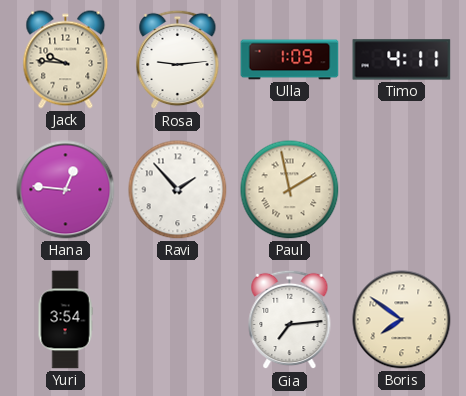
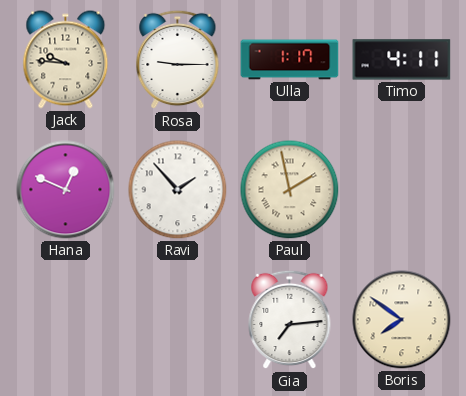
Rosa: 9:14 -> 9:15 (178, 60)
Ulla: 1:09 -> 1:17 (290, 60)
Hana: 12:46 -> 12:49 (66, 190)
Yuri: 3:54 -> none (65, 320)
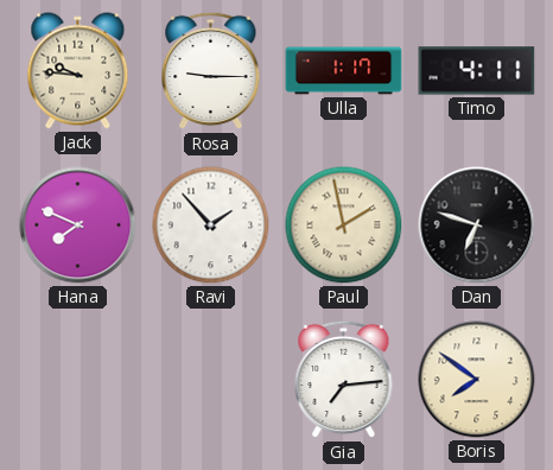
Hana: 12:49 -> 7:49 (78, 226)
Dan: none -> 6:48 (477, 226)
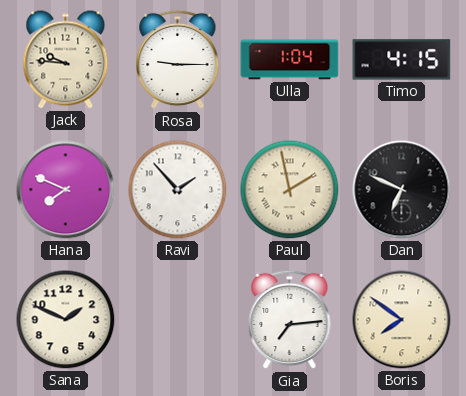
Ulla: 1:17 -> 1:04 (290, 60)
Timo: 4:11 -> 4:15 (402, 60)
Dan: 6:48 -> 6:49 (402, 190)
Sana: none -> 1:49 (66, 320)
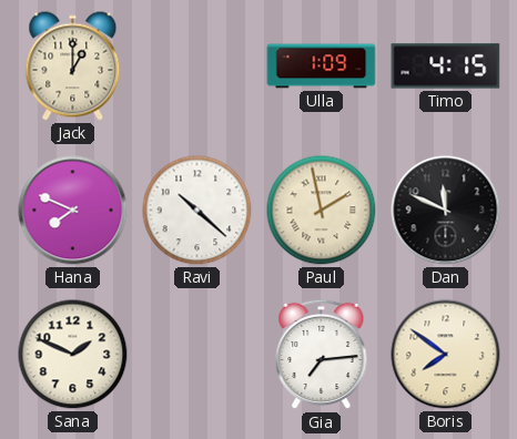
Jack: 9:46 -> 1:00 (73, 67)
Rosa: 9:15 -> none (178, 60)
Ulla: 1:04 -> 1:09 (322, 67)
Ravi: 1:53 -> 10:22 (197, 211)
Dan: 6:49 -> 11:49 (446, 211)
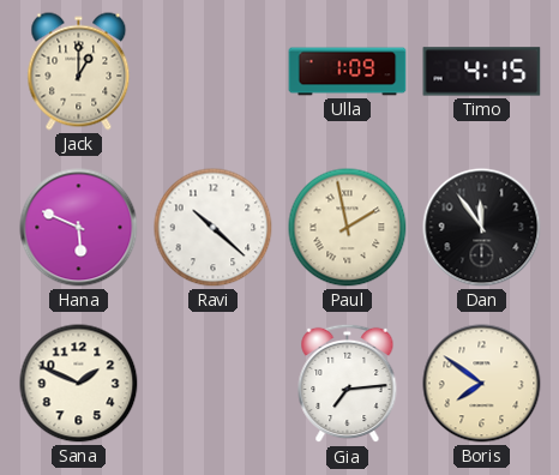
Hana: 7:49 -> 5:49 (79, 228)
Dan: 11:49 -> 11:54 (482, 228)
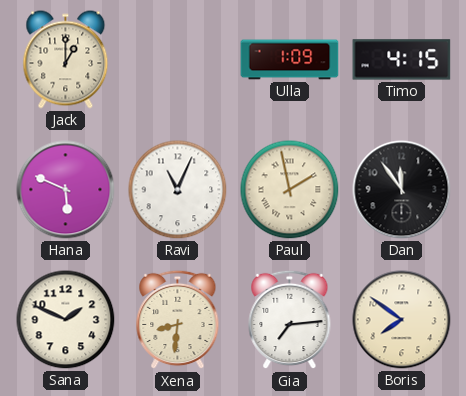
Ravi: 10:22 -> 11:04 (178, 190)
Xena: none -> 8:31 (178, 320)
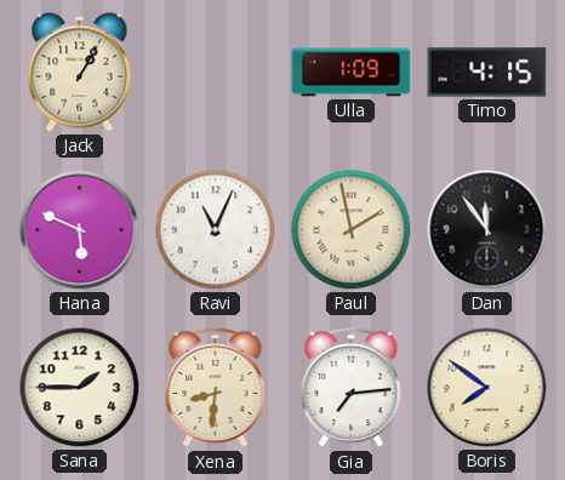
Jack: 1:00 -> 1:05 (80, 73)
Sana: 1:49 -> 1:45 (80, 388)
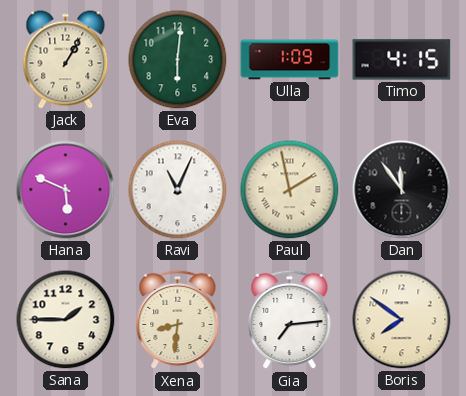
Eva: none -> 6:01 (178, 60)
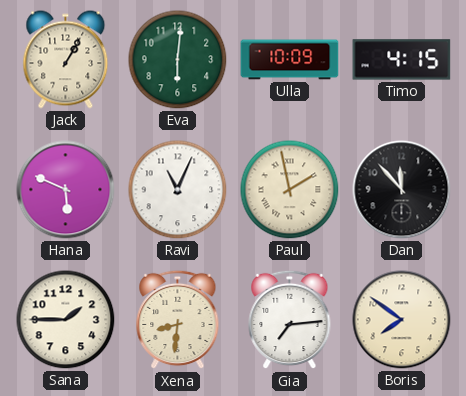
Ulla: 1:09 -> 10:09 (290, 60)
Dan: 11:54 -> 11:53 (402, 190)
